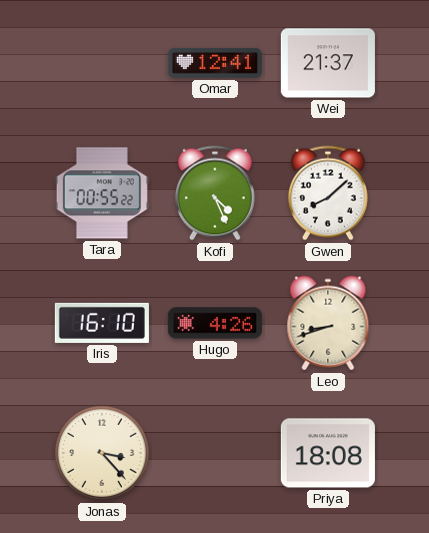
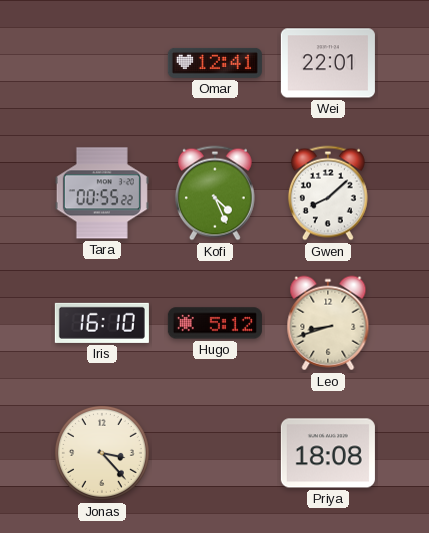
Wei: 21:37 -> 22:01 (328, 63)
Hugo: 4:26 -> 5:12 (215, 323)
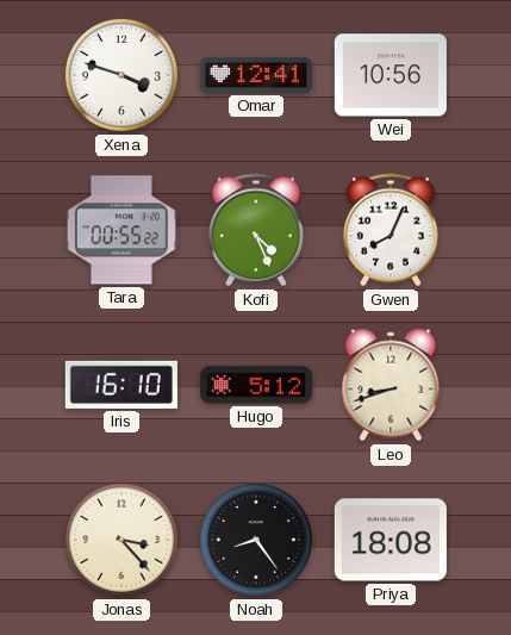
Xena: none -> 3:48 (121, 75)
Wei: 22:01 -> 10:56 (391, 75)
Gwen: 8:08 -> 8:04 (391, 230)
Noah: none -> 8:24 (256, 540)
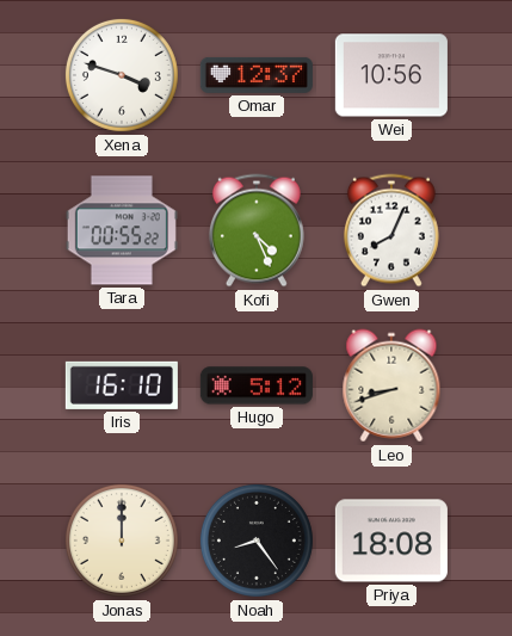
Omar: 12:41 -> 12:37 (257, 75)
Jonas: 3:23 -> 12:00 (122, 541)
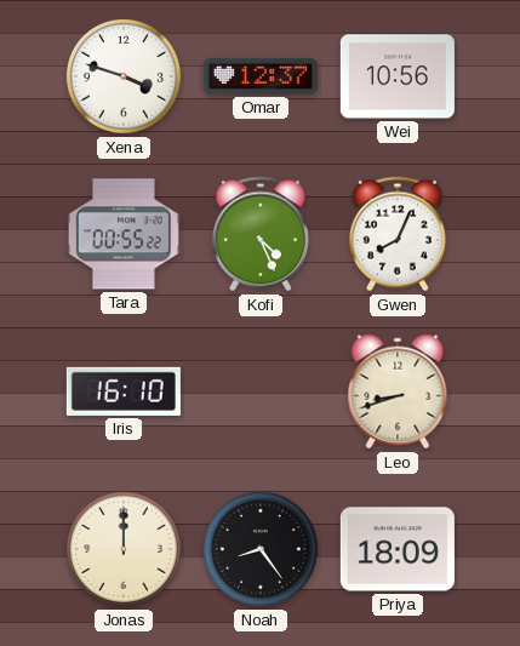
Hugo: 5:12 -> none (257, 385)
Priya: 18:08 -> 18:09 (398, 549)
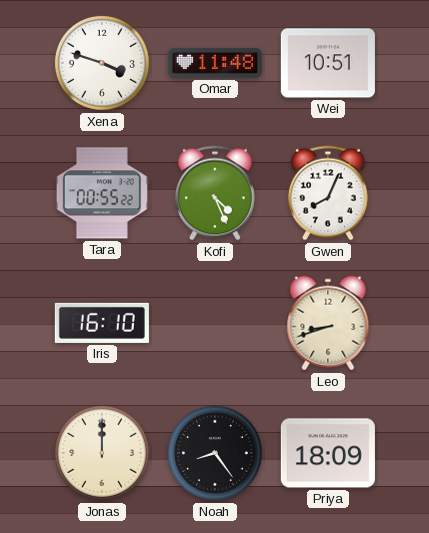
Omar: 12:37 -> 11:48 (215, 63)
Wei: 10:56 -> 10:51 (328, 63)
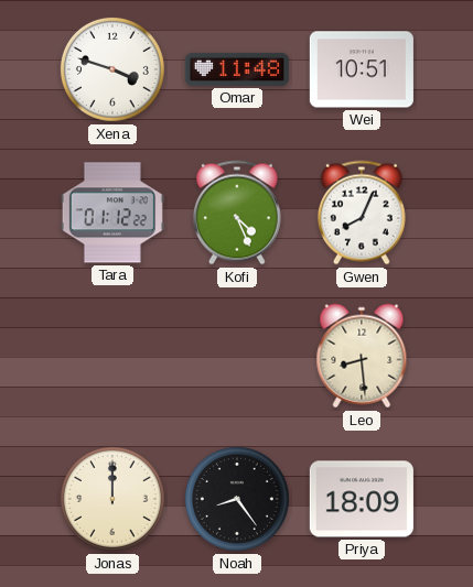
Tara: 00:55 -> 01:12 (112, 213)
Iris: 16:10 -> none (102, 323)
Leo: 8:42 -> 8:29 (362, 356)
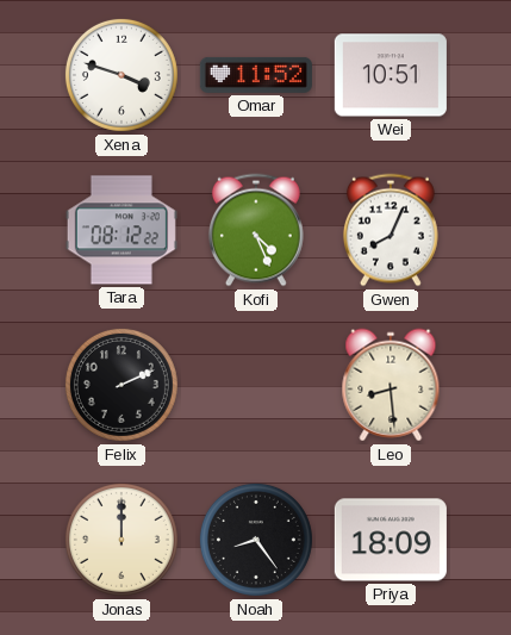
Omar: 11:48 -> 11:52 (256, 75)
Tara: 01:12 -> 08:12 (121, 230)
Felix: none -> 2:11 (121, 385)
